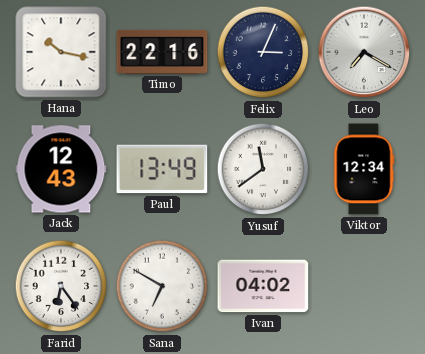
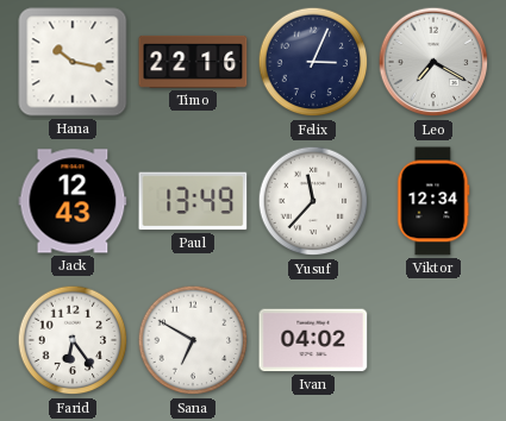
Yusuf: 11:39 -> 11:37 (313, 201)
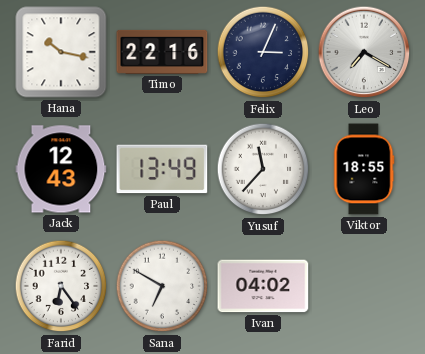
Viktor: 12:34 -> 18:55 (364, 169)
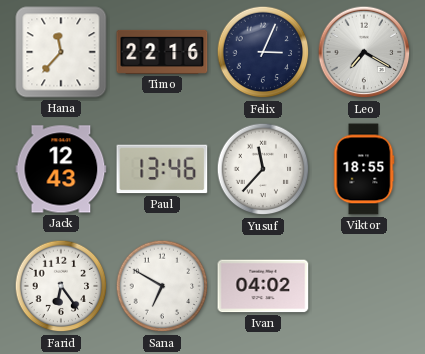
Hana: 10:17 -> 11:37 (61, 52)
Paul: 13:49 -> 13:46 (162, 169)
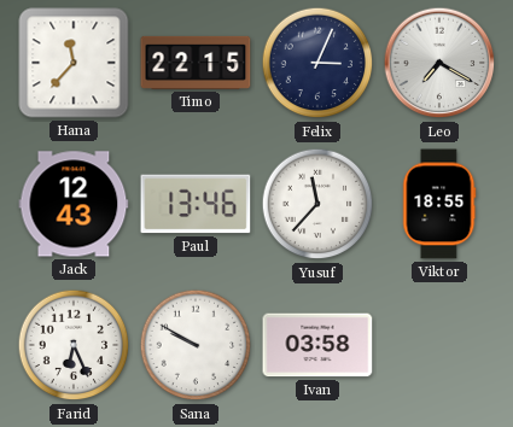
Timo: 22:16 -> 22:15 (196, 63)
Farid: 6:24 -> 6:26 (74, 345)
Sana: 6:50 -> 9:50 (196, 345)
Ivan: 04:02 -> 03:58 (317, 345)
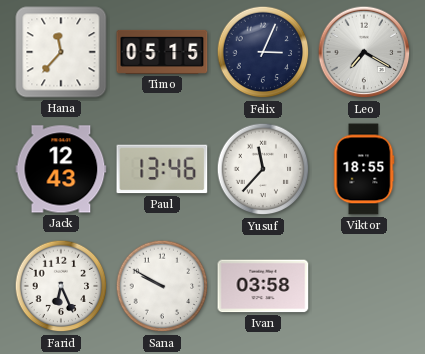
Timo: 22:15 -> 05:15 (162, 52)
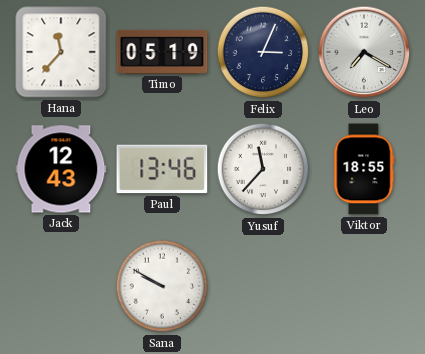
Timo: 05:15 -> 05:19 (162, 52)
Farid: 6:26 -> none (61, 286)
Ivan: 03:58 -> none (263, 286)
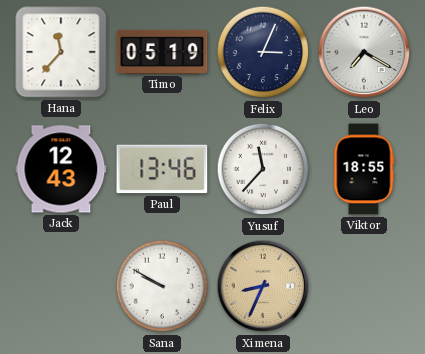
Ximena: none -> 8:34 (263, 286)
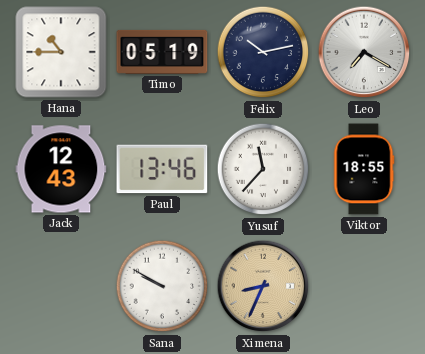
Hana: 11:37 -> 10:45 (61, 52)
Felix: 3:04 -> 10:13 (263, 52)
